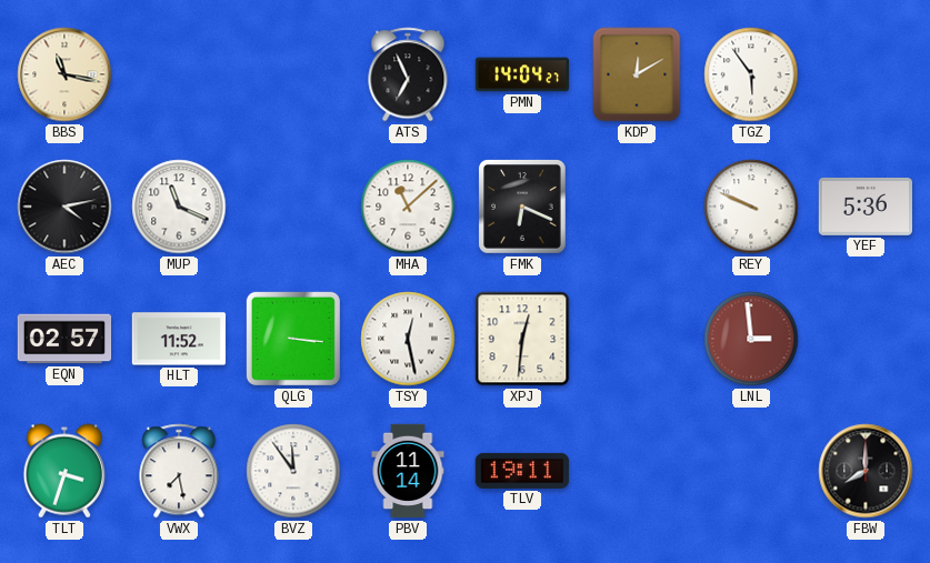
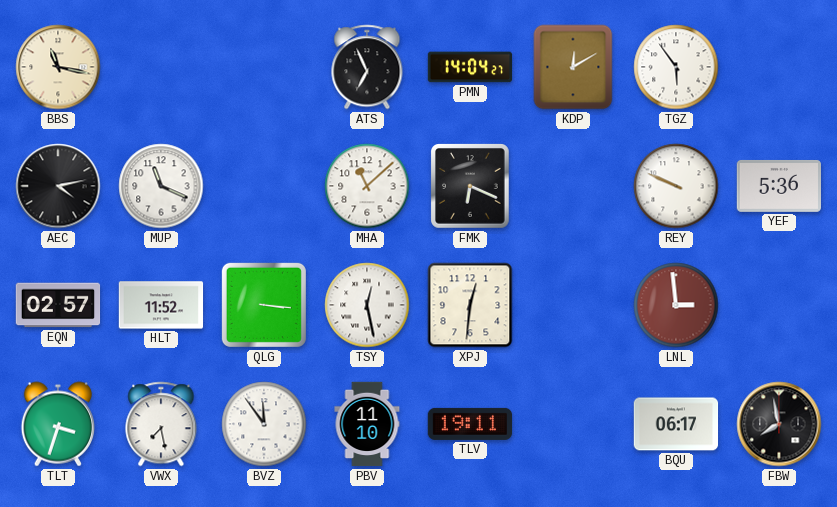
PBV: 11:14 -> 11:10 (367, 424)
BQU: none -> 06:17 (676, 424)
FBW: 8:00 -> 7:58 (779, 424)
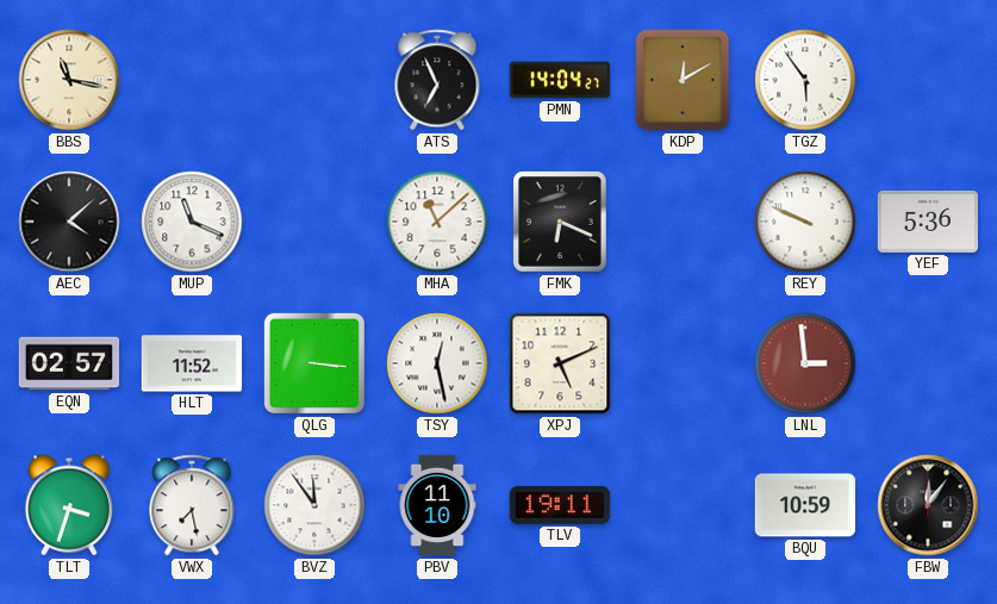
AEC: 4:13 -> 4:08 (69, 222)
XPJ: 12:31 -> 5:11 (560, 363)
BQU: 06:17 -> 10:59 (805, 505)
FBW: 7:58 -> 12:06 (928, 505)
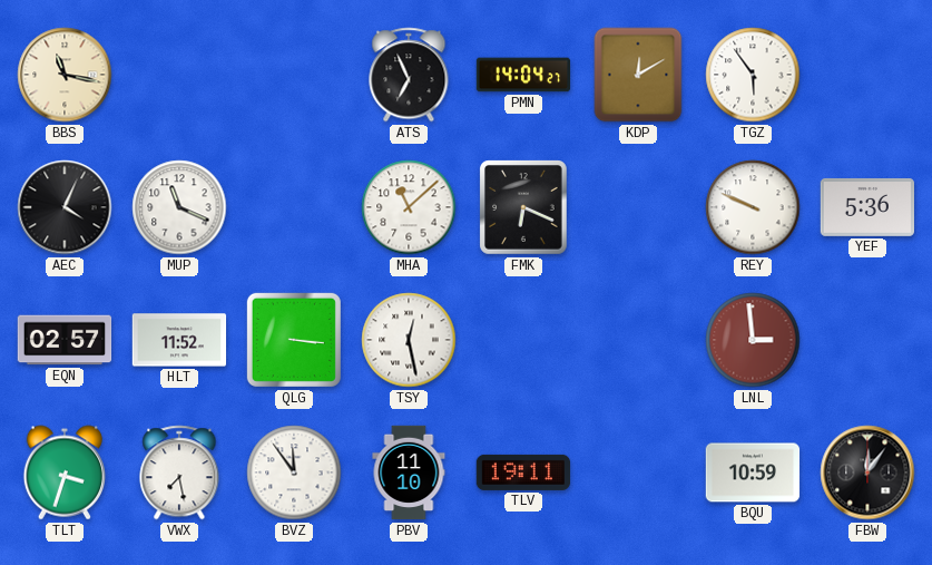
AEC: 4:08 -> 4:04 (65, 207)
XPJ: 5:11 -> none (560, 363)
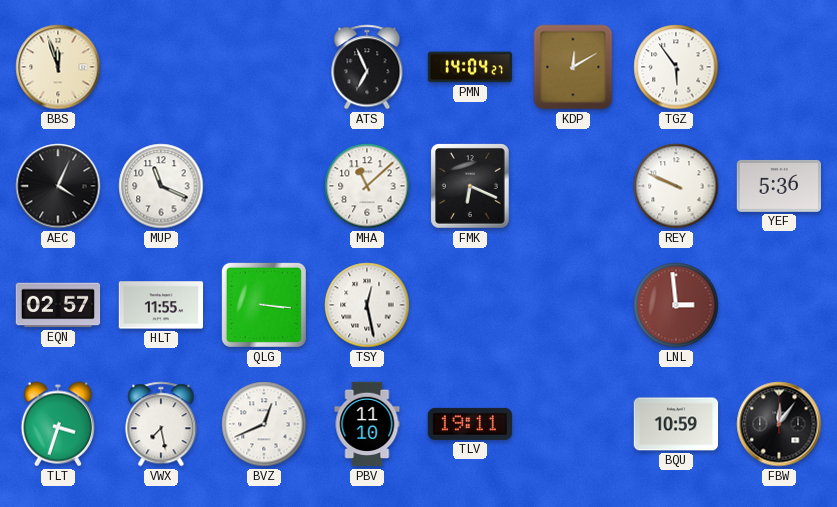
BBS: 11:17 -> 11:57 (58, 67)
HLT: 11:52 -> 11:55 (161, 305)
BVZ: 11:54 -> 12:41 (264, 424)
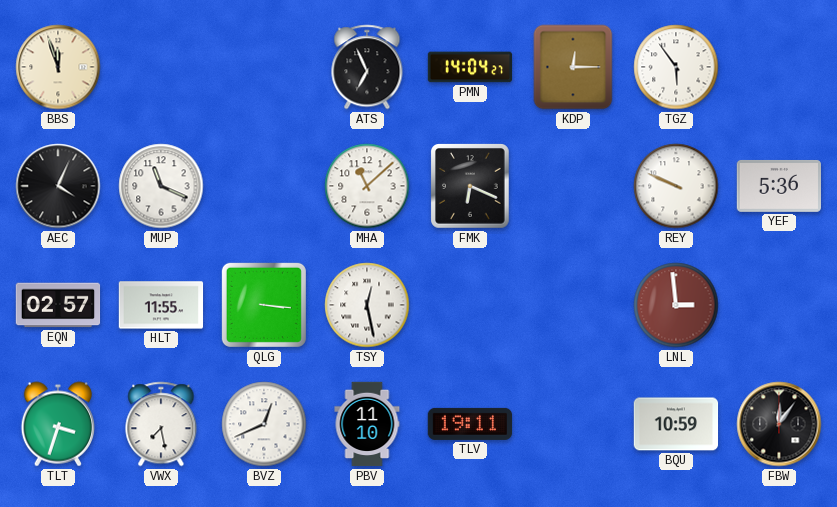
KDP: 12:10 -> 12:15 (573, 67)
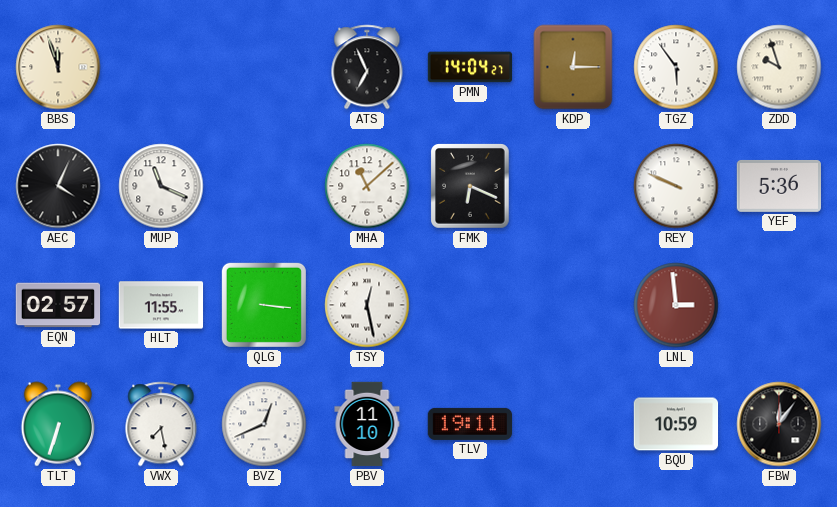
ZDD: none -> 9:57 (779, 67)
TLT: 3:33 -> 6:33 (57, 424)
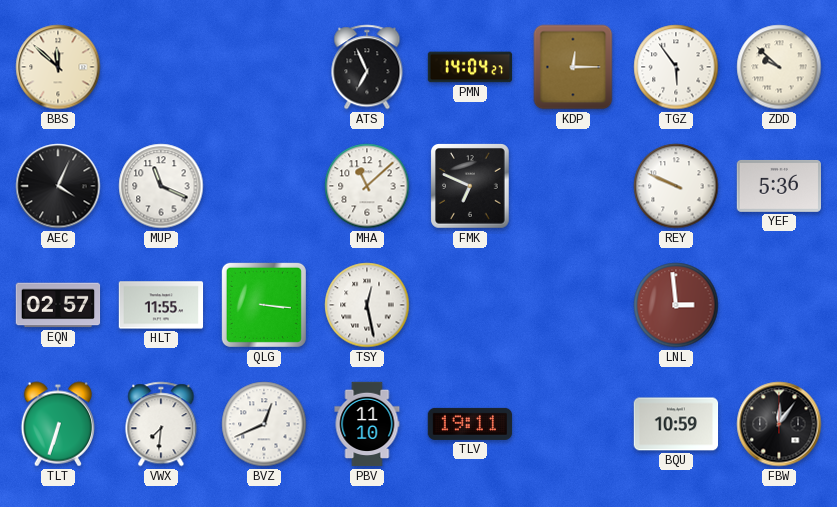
BBS: 11:57 -> 11:52 (58, 67)
ZDD: 9:57 -> 9:52 (779, 67)
FMK: 6:19 -> 6:49 (471, 186)
VWX: 7:28 -> 7:31 (161, 424)
